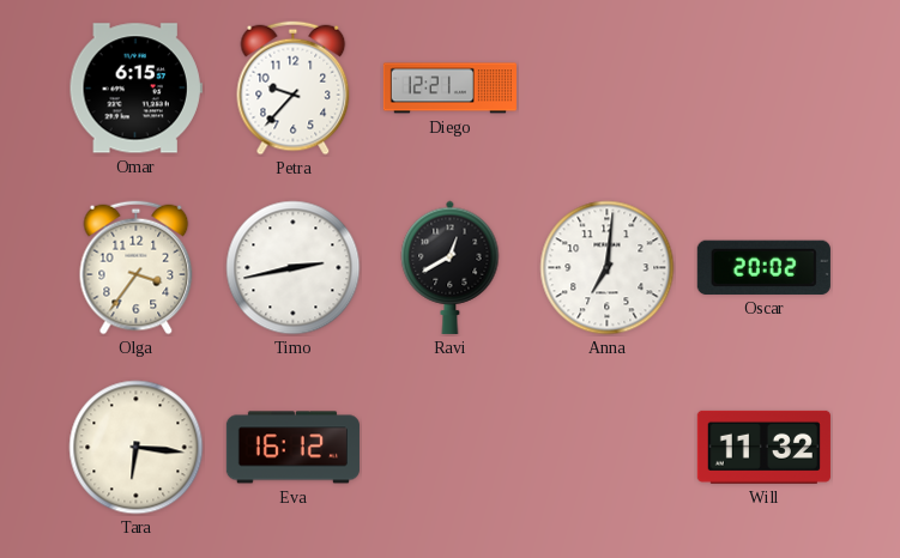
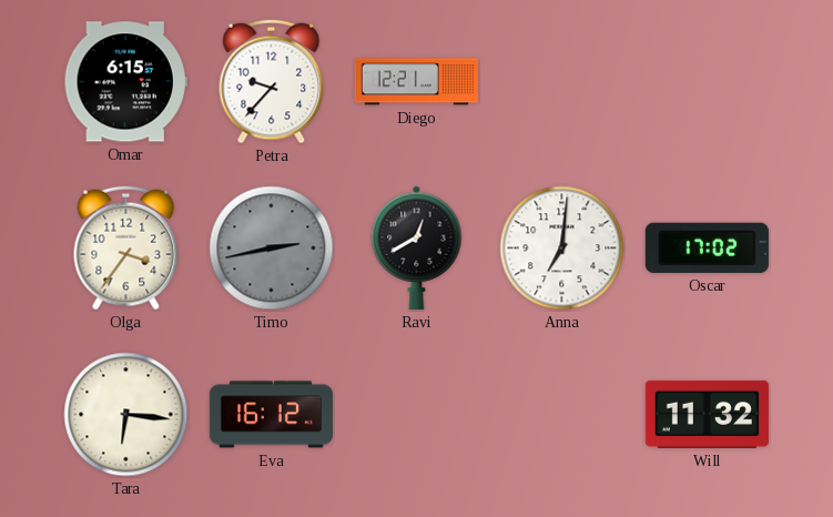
Timo dial: white -> grey (272, 249)
Oscar: 20:02 -> 17:02 (707, 247)
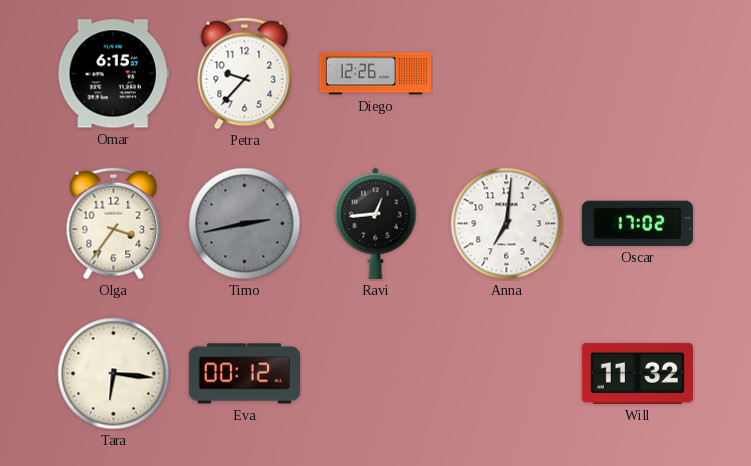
Diego: 12:21 -> 12:26 (375, 74)
Ravi: 12:40 -> 12:44 (376, 223)
Eva: 16:12 -> 00:12 (244, 374)
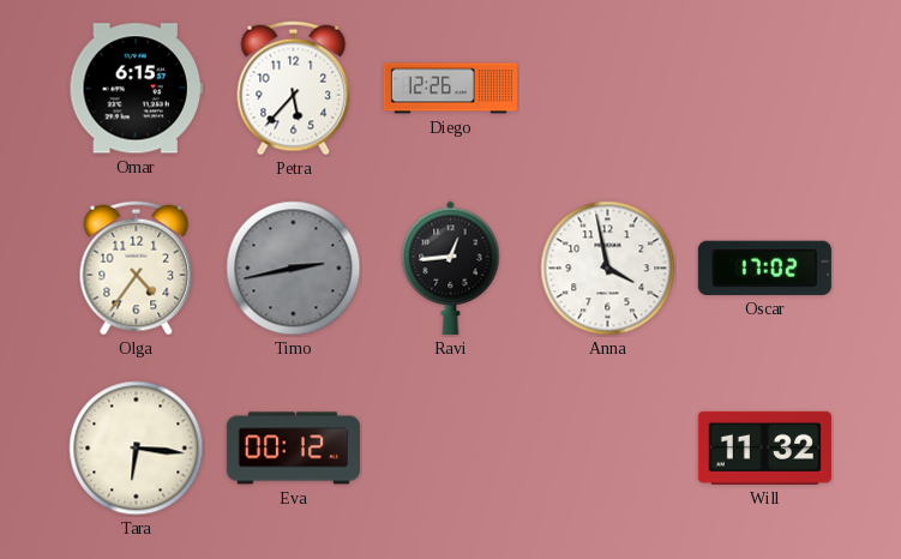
Petra: 9:37 -> 5:37 (294, 89)
Olga: 3:36 -> 4:36 (137, 269)
Anna: 7:01 -> 3:58 (608, 269)
